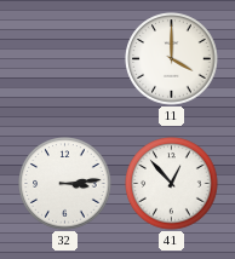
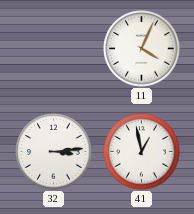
11: 4:00 -> 4:04 (142, 49)
41: 12:53 -> 12:58 (142, 152)
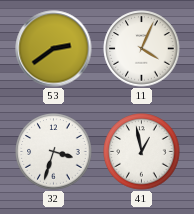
53: none -> 2:39 (54, 49)
32: 3:14 -> 3:33 (54, 152)
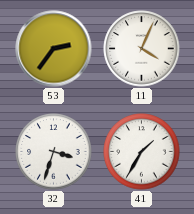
53: 2:39 -> 2:36 (54, 49)
41: 12:58 -> 1:35 (142, 152)
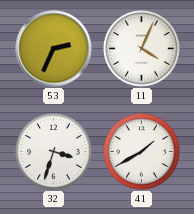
53: 2:36 -> 2:34 (54, 49)
41: 1:35 -> 1:40 (142, 152)
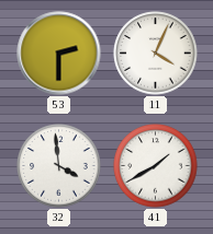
53: 2:34 -> 2:30 (59, 54)
32: 3:33 -> 3:59 (59, 166)
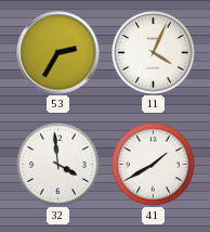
53: 2:30 -> 2:35 (58, 53)
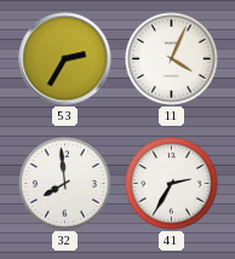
32: 3:59 -> 7:59 (65, 184)
41: 1:40 -> 2:35 (172, 184)
